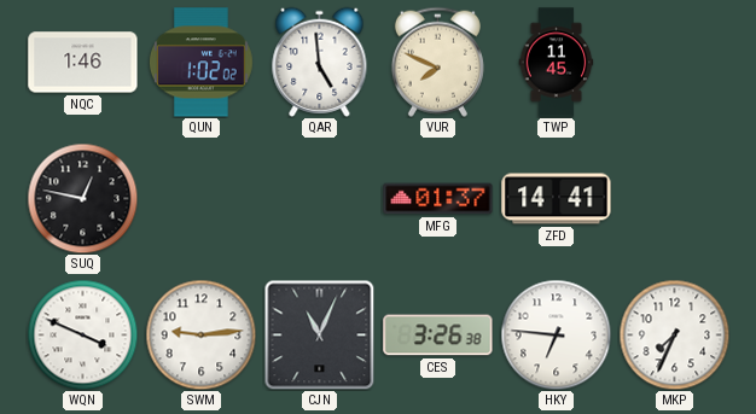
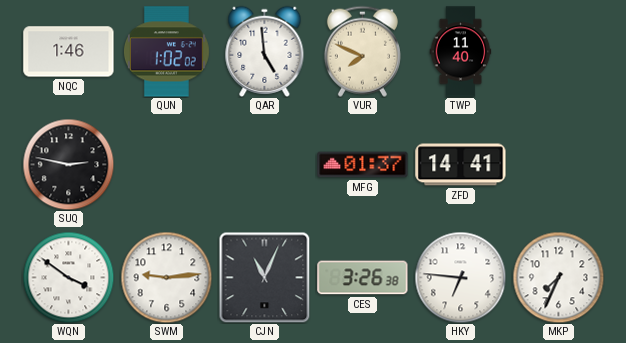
TWP: 11:45 -> 11:40 (461, 52)
SUQ: 12:47 -> 2:47 (68, 164)
WQN: 3:49 -> 3:51 (68, 277)
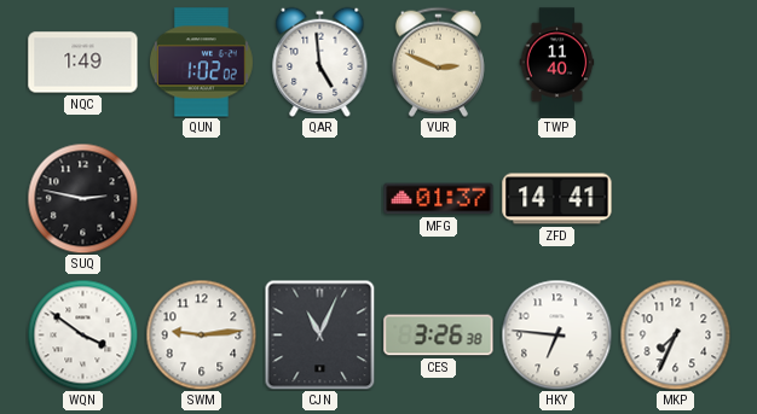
NQC: 1:46 -> 1:49 (83, 63)
VUR: 7:49 -> 2:49 (438, 62)
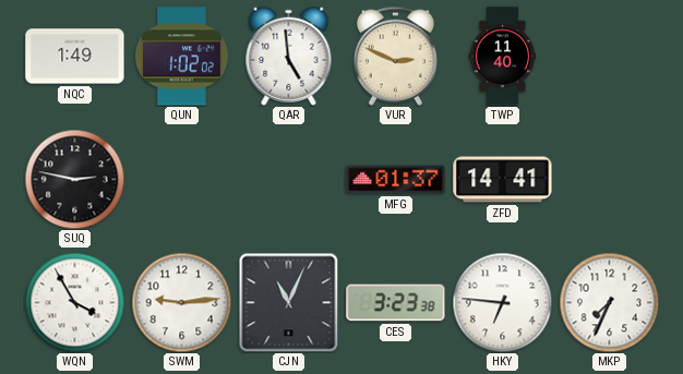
WQN: 3:51 -> 3:55 (74, 302)
CES: 3:26 -> 3:23 (396, 303)
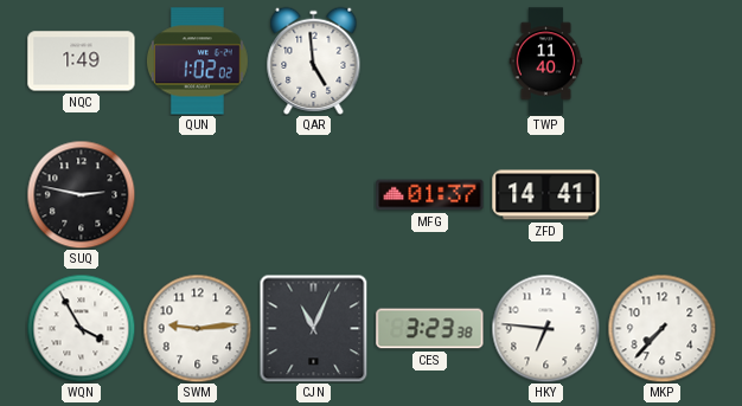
VUR: 2:49 -> none (395, 56)
MKP: 7:34 -> 7:37 (661, 328)
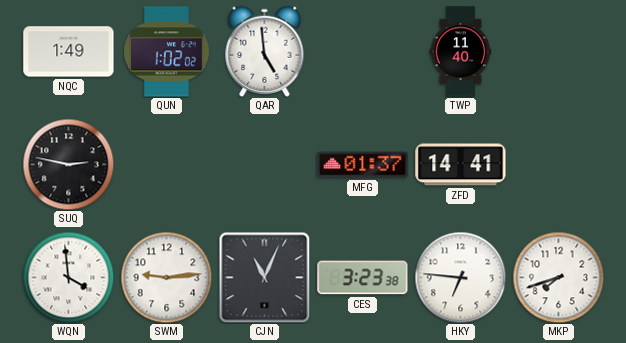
WQN: 3:55 -> 3:59 (68, 277)
MKP: 7:37 -> 7:42 (558, 277)
